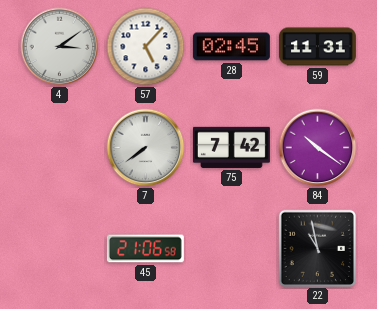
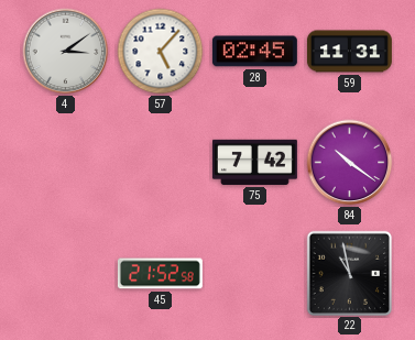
7: 7:39 -> none (146, 148)
45: 21:06 -> 21:52 (160, 274)
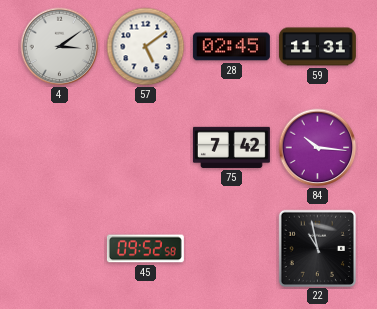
57: 5:07 -> 5:09 (146, 47)
84: 10:21 -> 10:16 (318, 148)
45: 21:52 -> 09:52 (145, 249)
